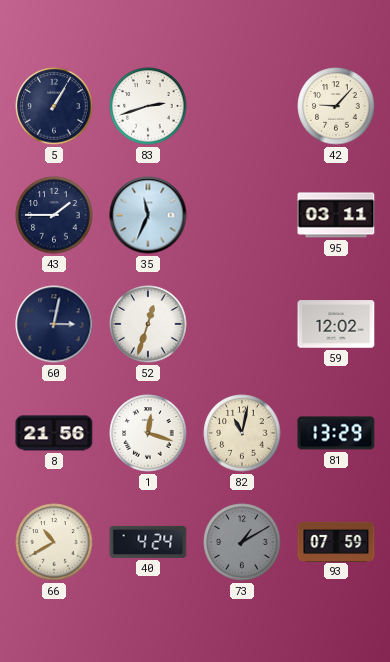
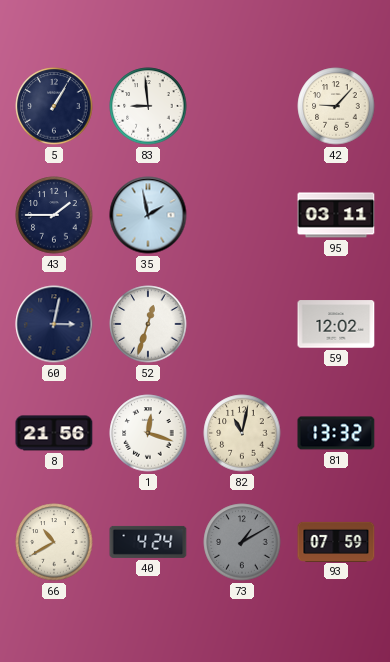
83: 2:42 -> 8:59 (148, 106)
35: 11:34 -> 1:58 (148, 215)
81: 13:29 -> 13:32 (336, 433)
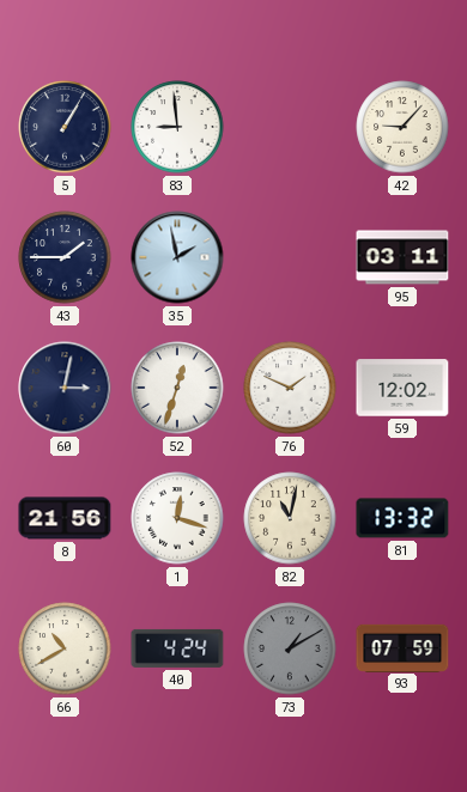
76: none -> 1:49 (290, 388)
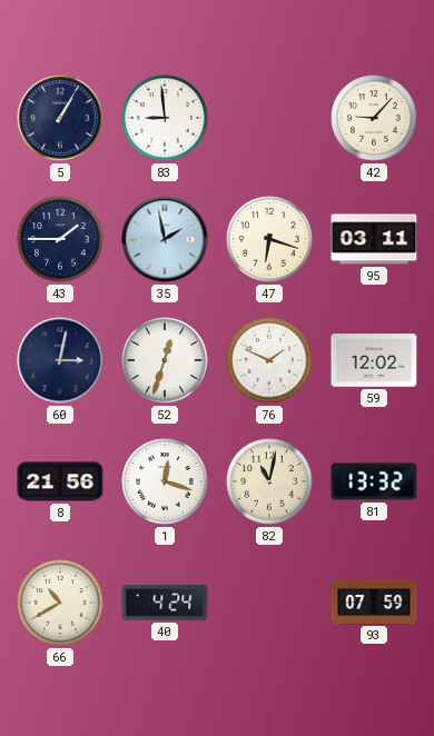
47: none -> 6:18 (269, 239)
73: 1:10 -> none (290, 648)
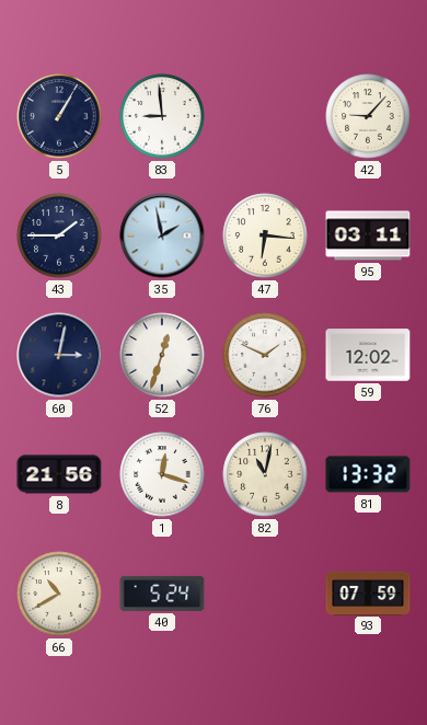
47: 6:18 -> 6:16 (265, 235)
40: 4:24 -> 5:24 (162, 594)
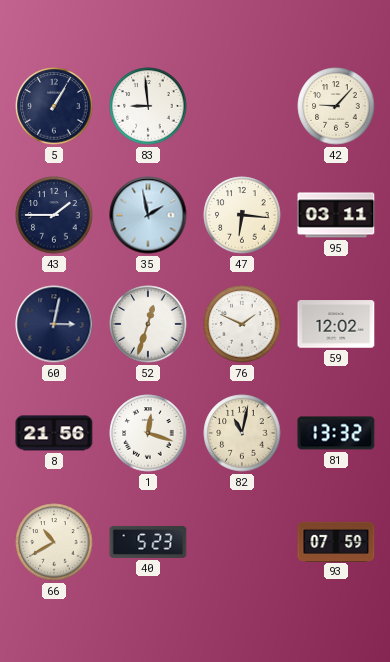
40: 5:24 -> 5:23 (148, 542)
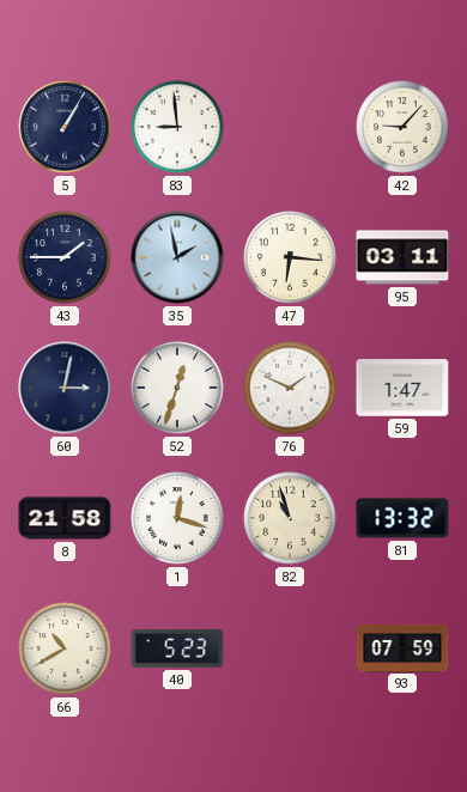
59: 12:02 -> 1:47 (402, 388)
8: 21:56 -> 21:58 (65, 518)
82: 11:02 -> 10:57 (290, 518)
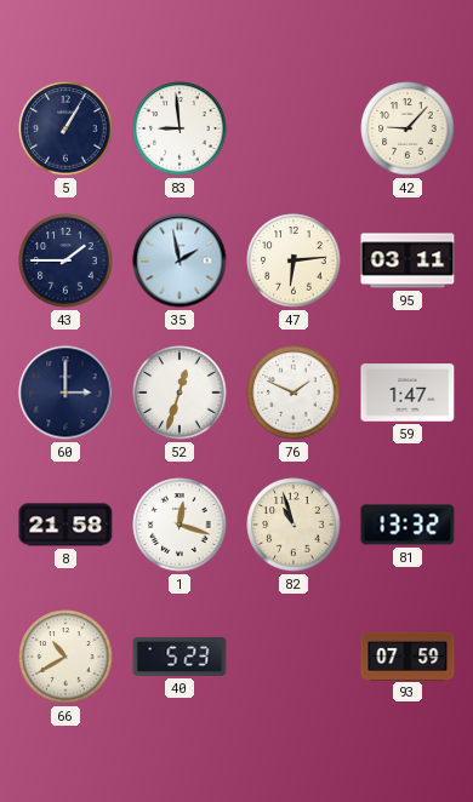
47: 6:16 -> 6:14 (294, 260)
60: 3:02 -> 3:00 (65, 393)
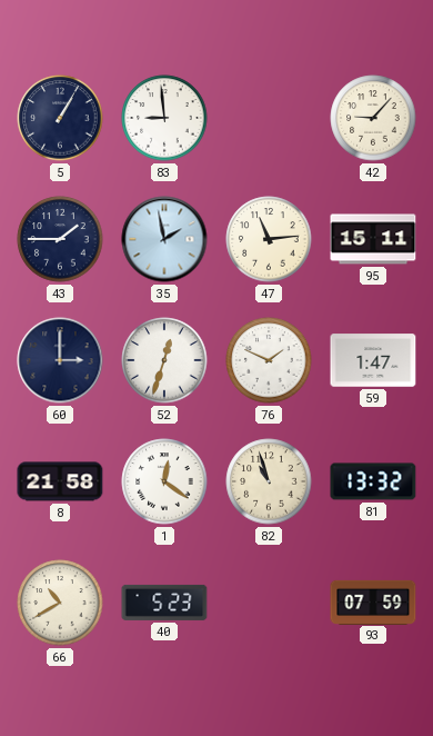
47: 6:14 -> 11:14 (269, 239)
95: 03:11 -> 15:11 (373, 239)
1: 12:18 -> 12:21 (164, 481)
